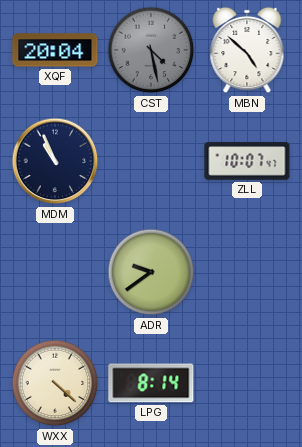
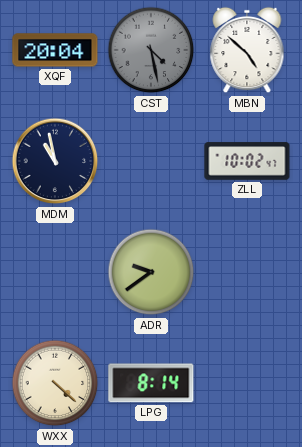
MDM: 10:56 -> 10:58 (55, 161)
ZLL: 10:07 -> 10:02 (247, 161)
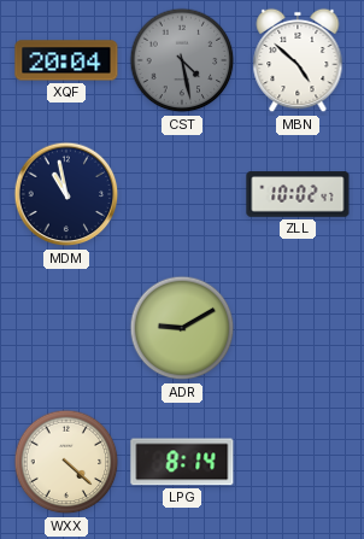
ADR: 9:39 -> 9:10 (182, 328)
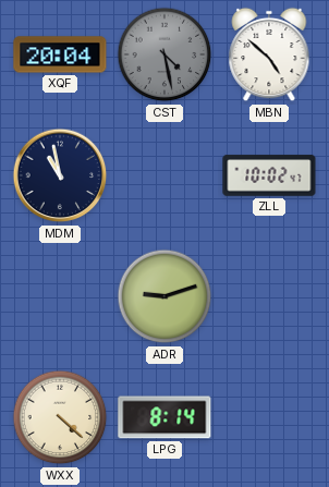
ADR: 9:10 -> 9:12 (164, 296)
